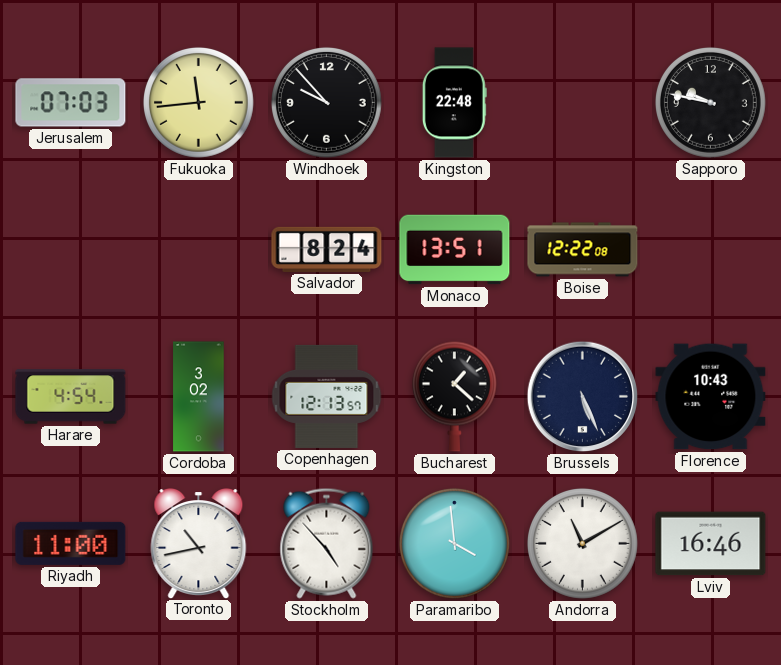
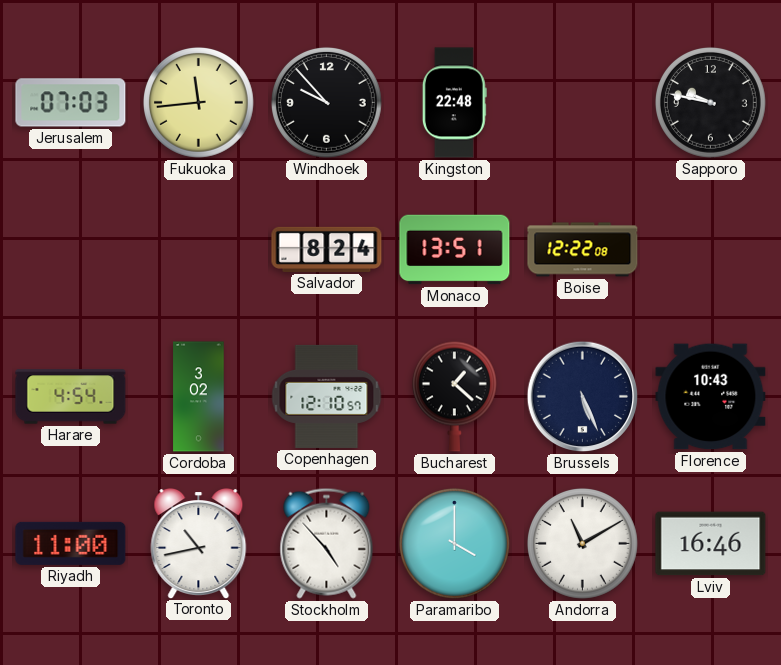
Copenhagen: 12:13 -> 12:10 (327, 396)
Paramaribo: 3:59 -> 4:00 (454, 543)
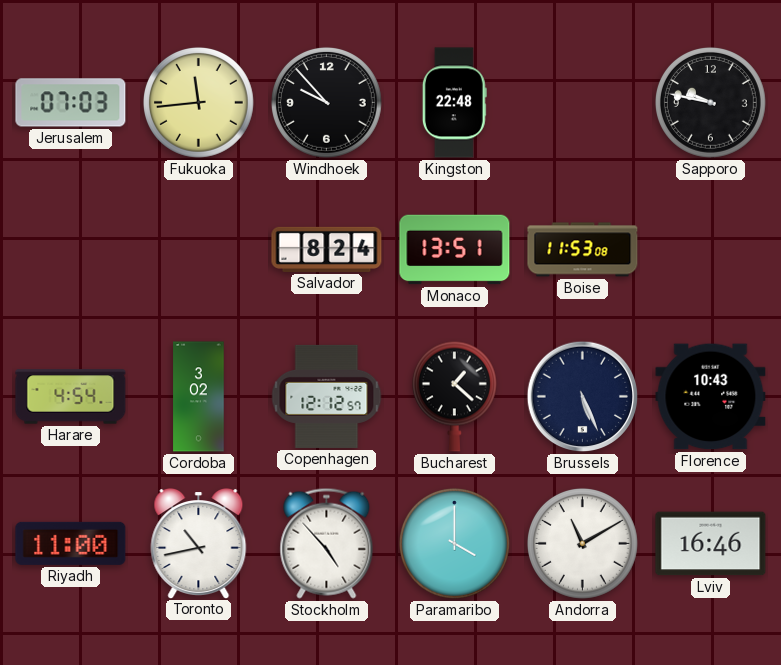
Boise: 12:22 -> 11:53 (583, 250)
Copenhagen: 12:10 -> 12:12 (327, 396)
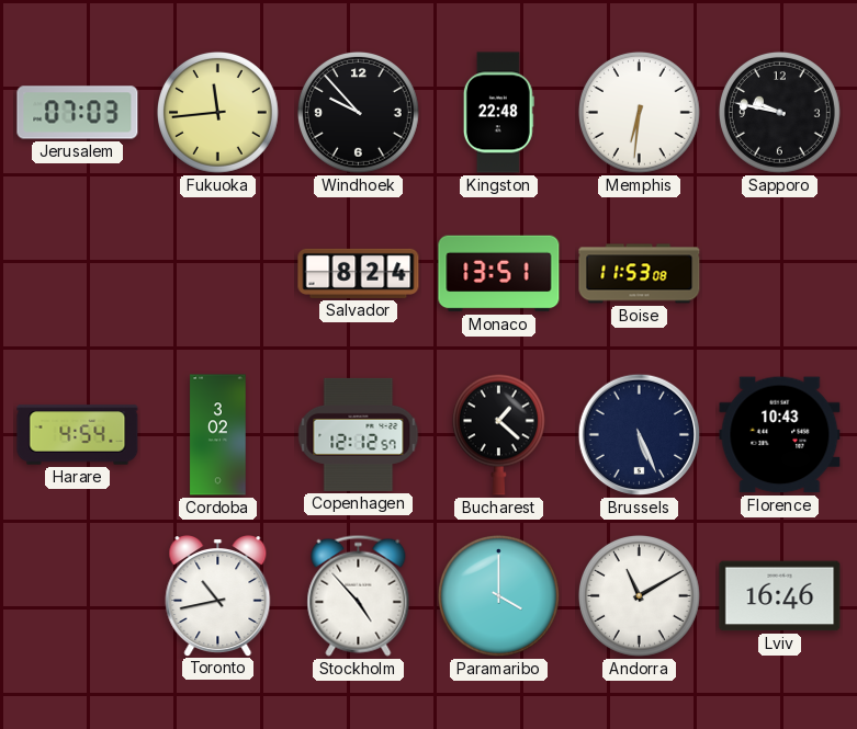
Memphis: none -> 6:31 (639, 112)
Riyadh: 11:00 -> none (71, 543)
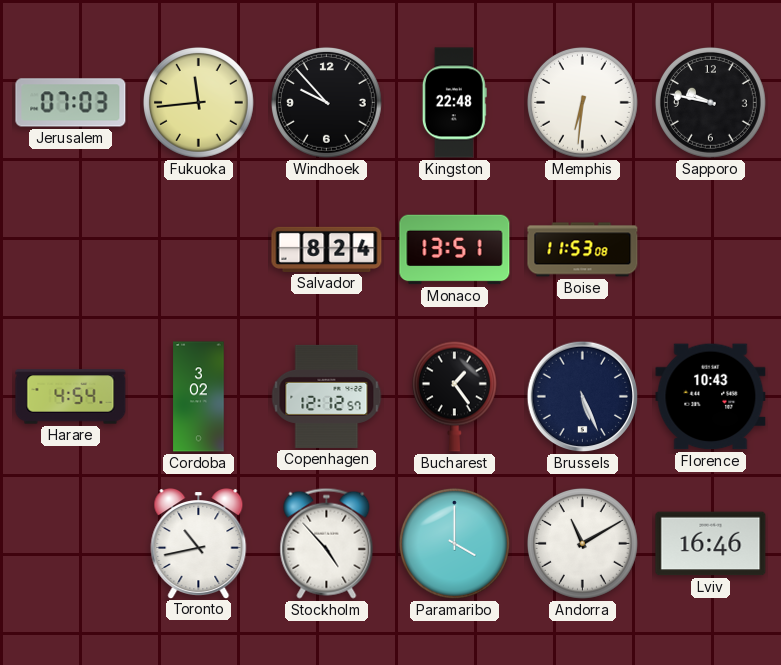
Bucharest: 1:22 -> 1:24 (454, 396)
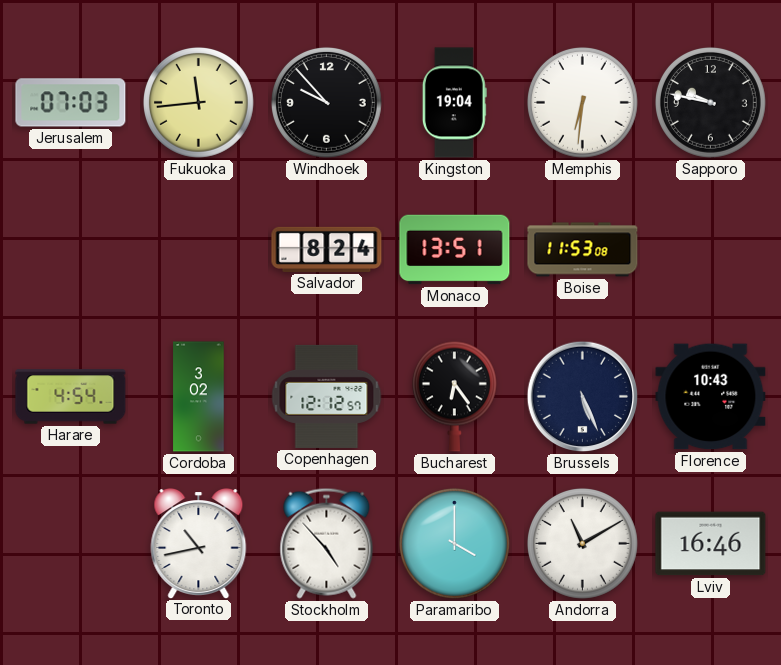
Kingston: 22:48 -> 19:04 (454, 103)
Bucharest: 1:24 -> 6:24 (454, 396)
